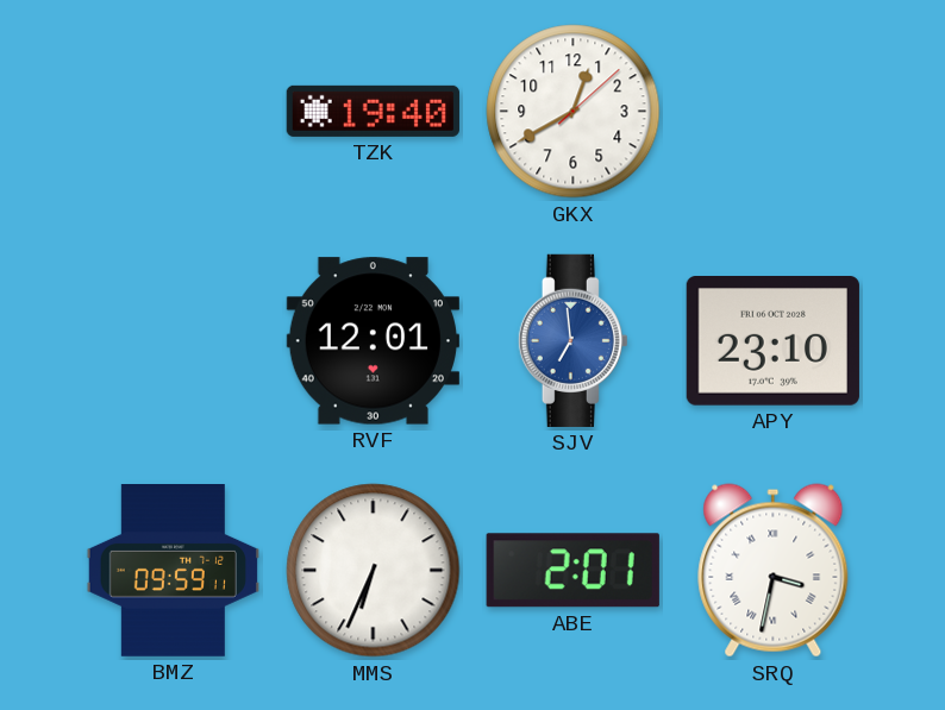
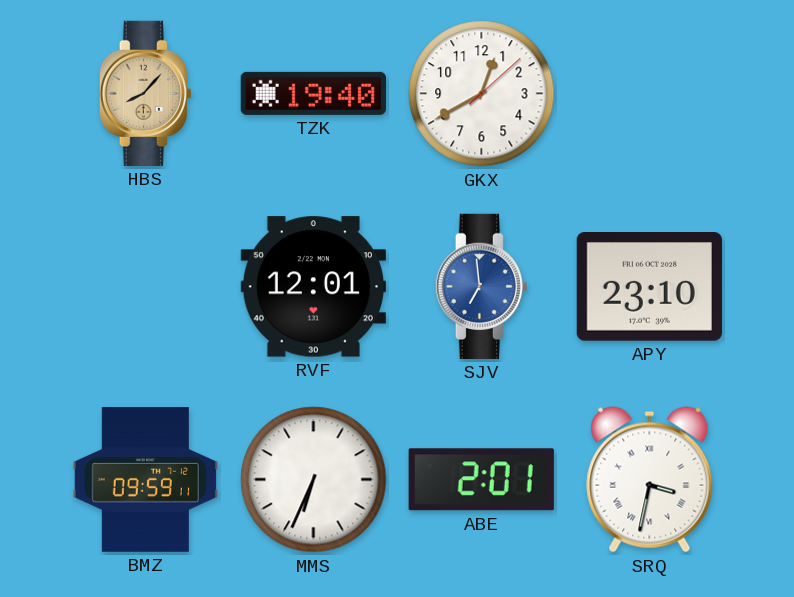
HBS: none -> 8:07 (145, 93)
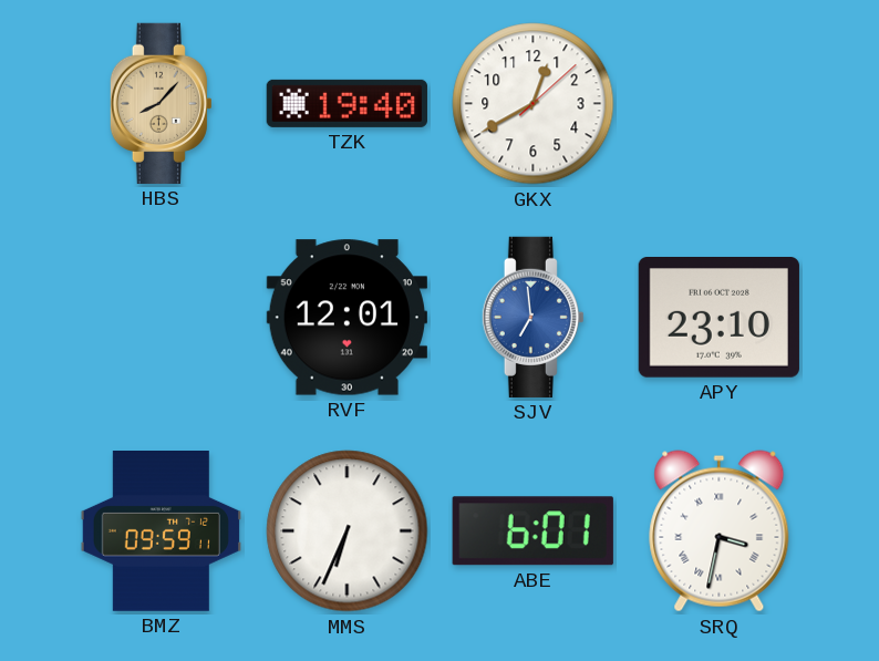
ABE: 2:01 -> 6:01 (532, 531)
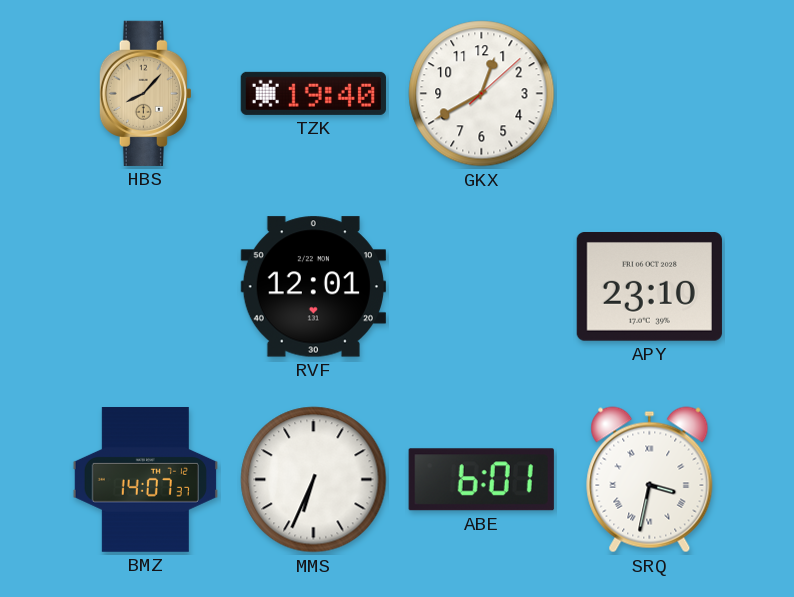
SJV: 6:59 -> none (532, 317)
BMZ: 09:59 -> 14:07 (145, 480)
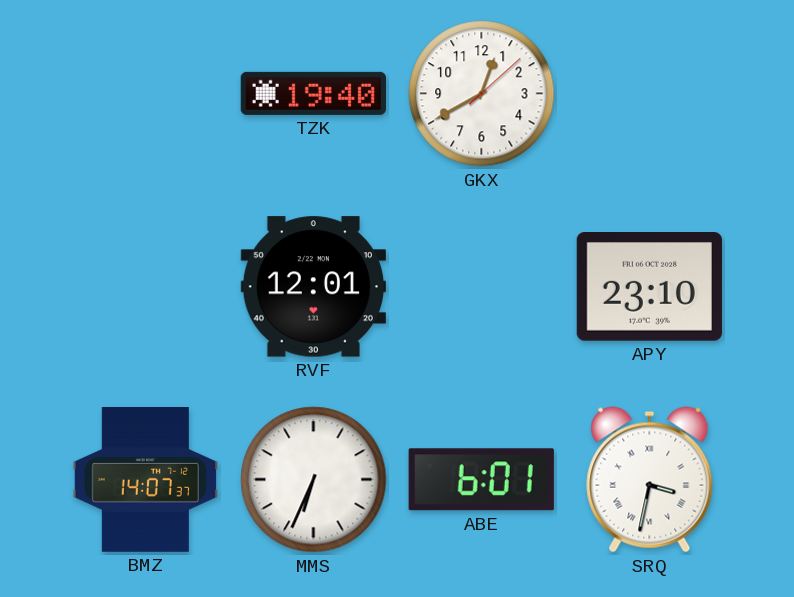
HBS: 8:07 -> none (145, 93)
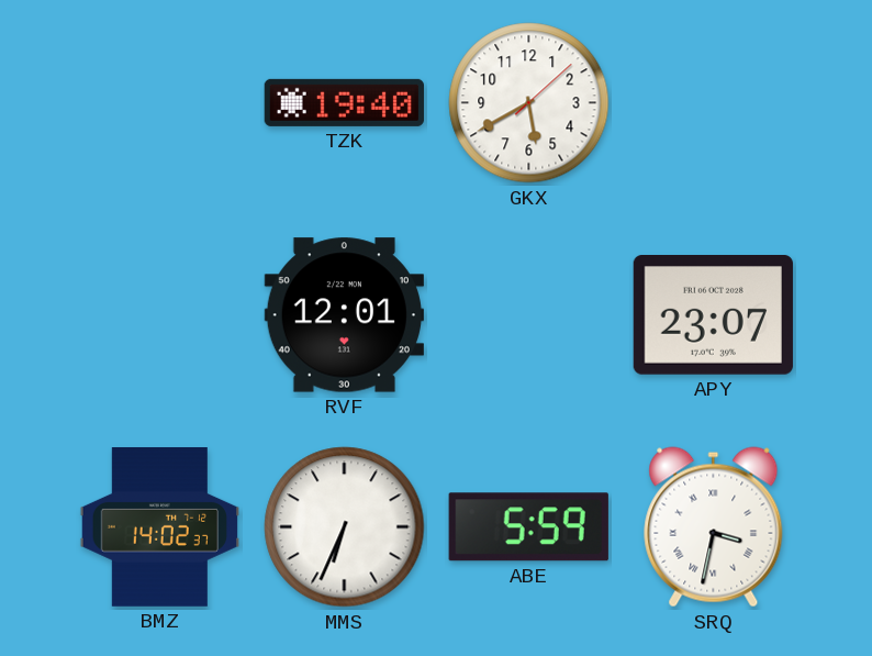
GKX: 12:40 -> 5:40 (529, 103)
APY: 23:10 -> 23:07 (713, 315)
BMZ: 14:07 -> 14:02 (159, 527)
ABE: 6:01 -> 5:59 (528, 527)
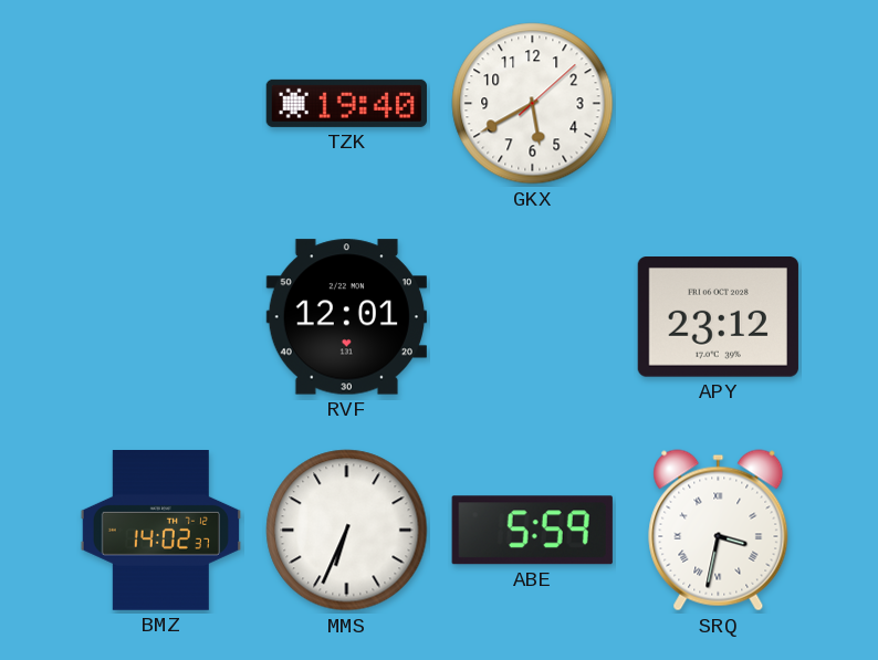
APY: 23:07 -> 23:12 (718, 317)
